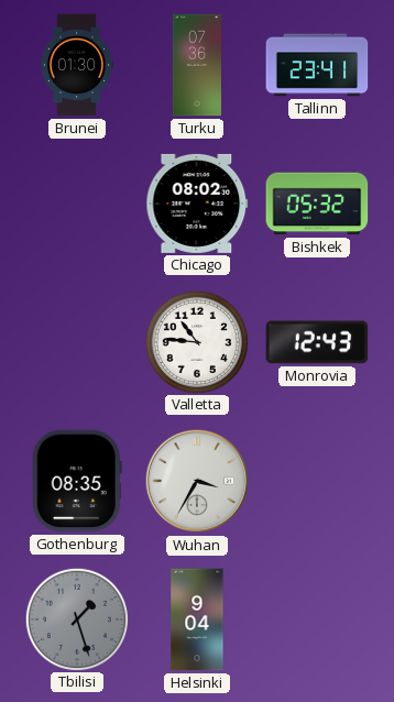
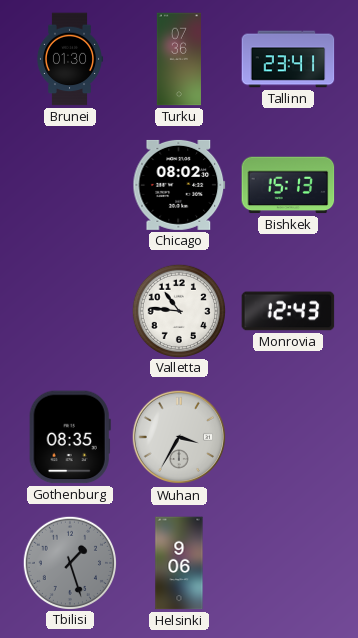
Bishkek: 05:32 -> 15:13 (288, 185)
Helsinki: 9:04 -> 9:06 (179, 563)
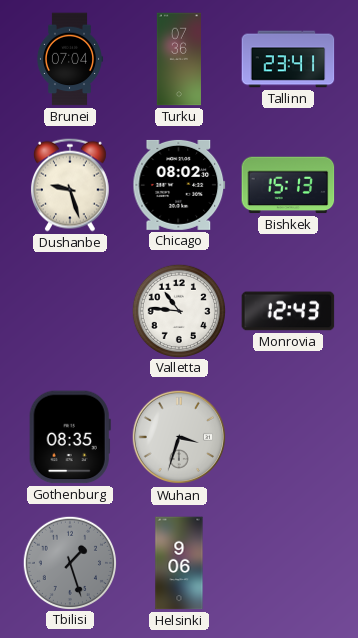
Brunei: 01:30 -> 07:04 (70, 59)
Dushanbe: none -> 9:27 (70, 185)
Wuhan: 3:35 -> 3:33 (179, 437)
